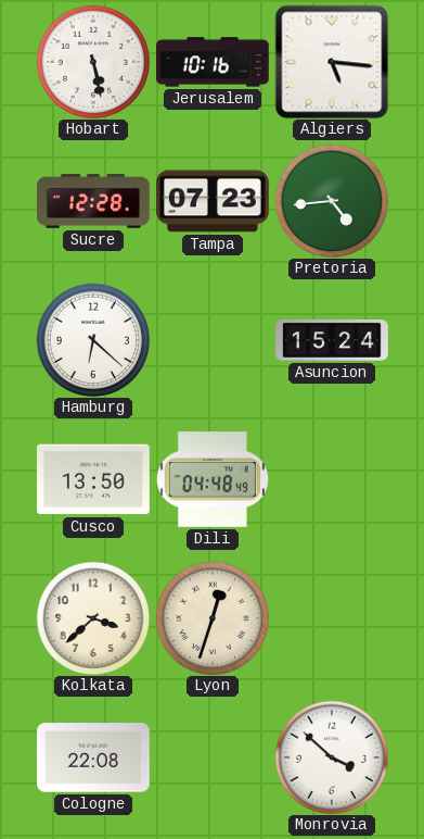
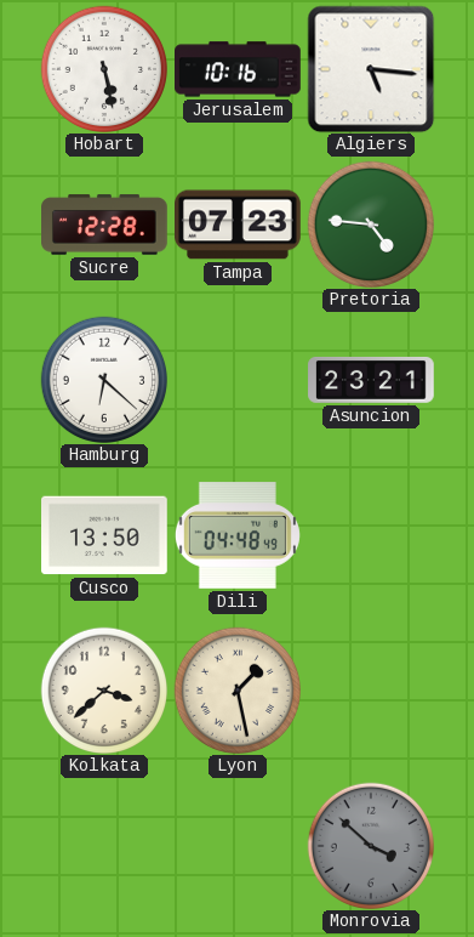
Pretoria: 4:44 -> 4:46 (370, 223)
Asuncion: 15:24 -> 23:21 (371, 380)
Lyon: 12:33 -> 1:28 (236, 689)
Cologne: 22:08 -> none (94, 757)
Monrovia dial: white -> grey (370, 845)
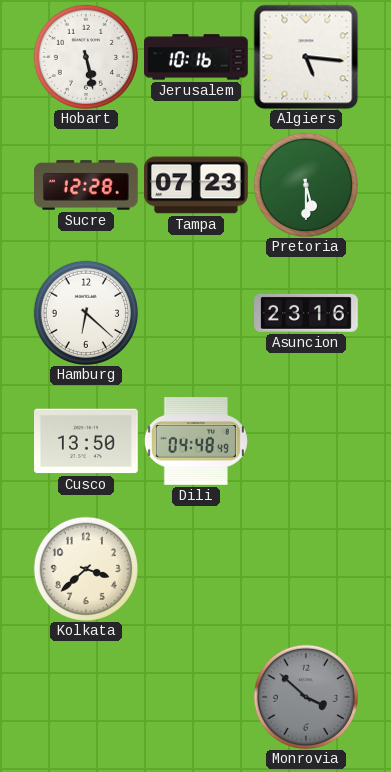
Pretoria: 4:46 -> 5:30 (305, 184)
Asuncion: 23:21 -> 23:16 (306, 313)
Lyon: 1:28 -> none (236, 689)
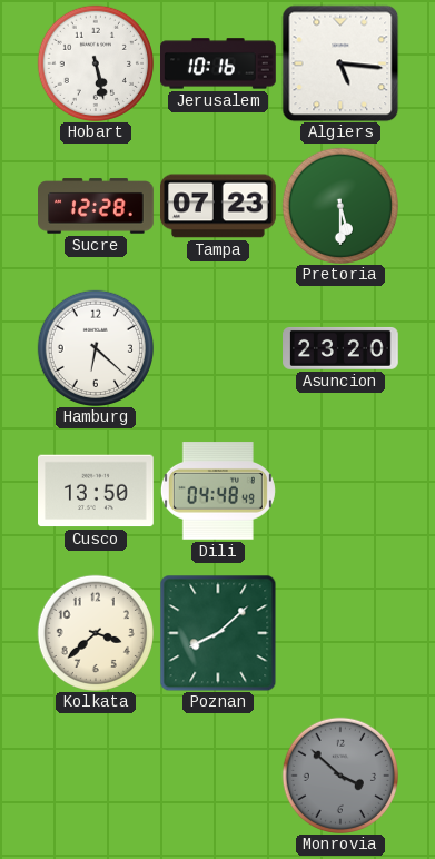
Asuncion: 23:16 -> 23:20 (340, 348)
Poznan: none -> 8:08 (218, 633)
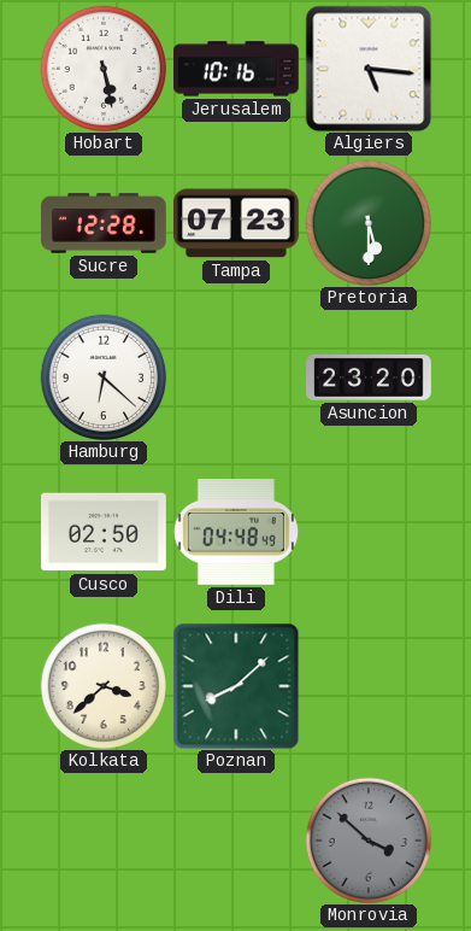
Cusco: 13:50 -> 02:50 (105, 532)
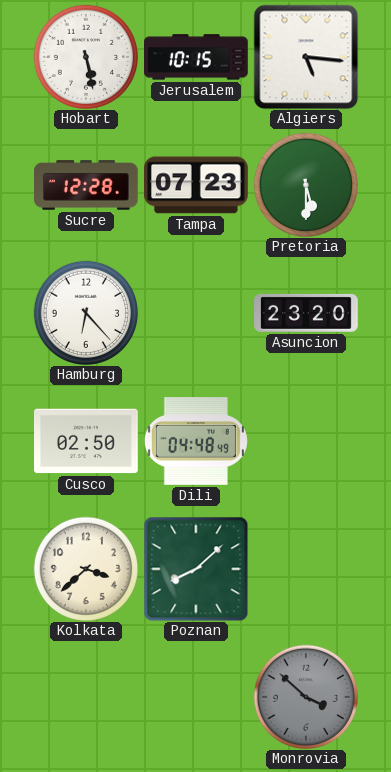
Jerusalem: 10:16 -> 10:15 (197, 57)
Hamburg: 6:22 -> 6:23 (85, 312)
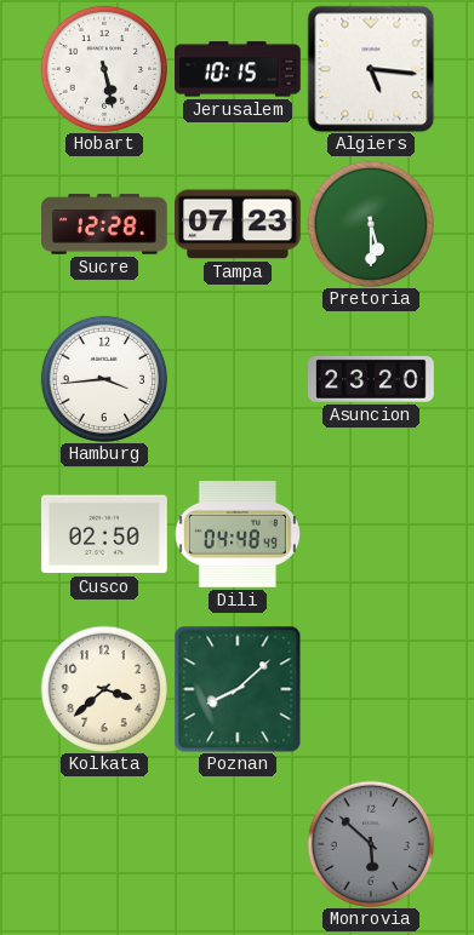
Hamburg: 6:23 -> 3:44 (103, 378)
Monrovia: 3:52 -> 5:52 (370, 843)
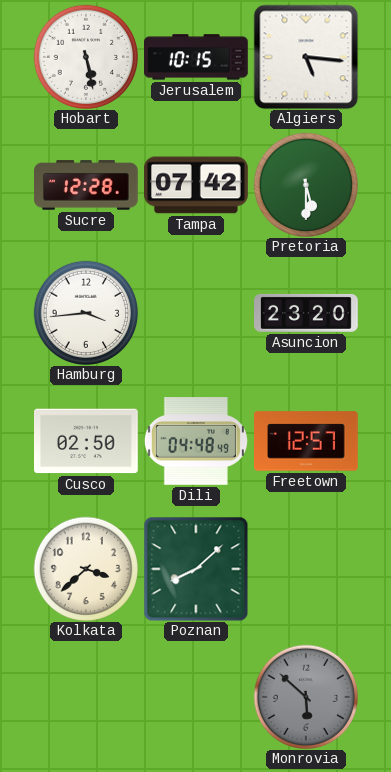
Tampa: 07:23 -> 07:42 (197, 185)
Freetown: none -> 12:57 (307, 441)
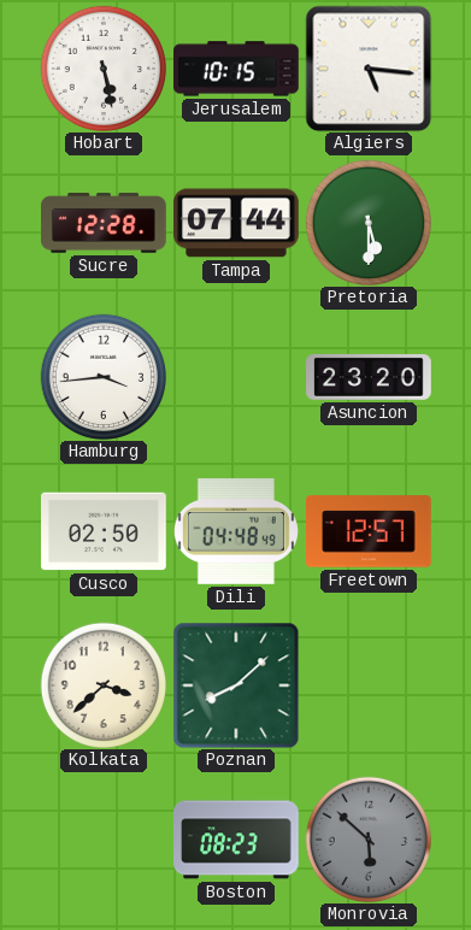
Tampa: 07:42 -> 07:44 (237, 223)
Boston: none -> 08:23 (237, 840)
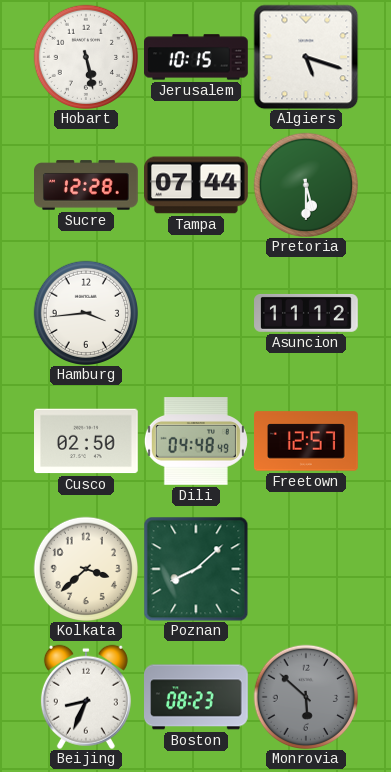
Algiers: 5:16 -> 5:18 (306, 57)
Asuncion: 23:20 -> 11:12 (306, 313)
Beijing: none -> 8:34 (86, 697)
